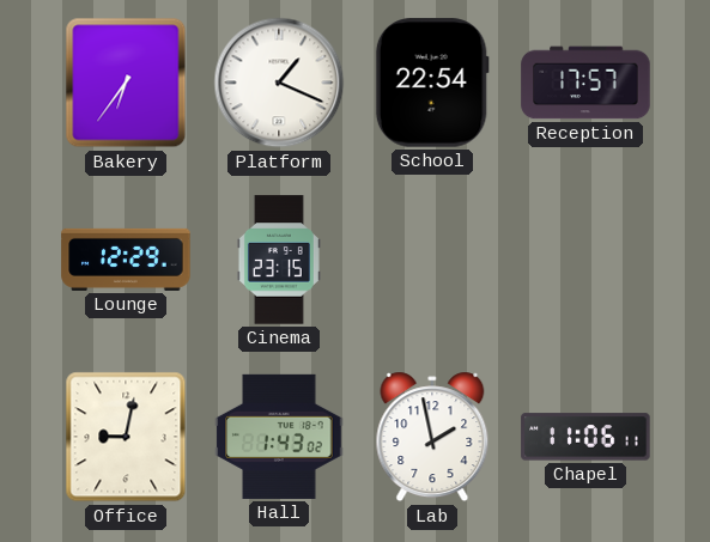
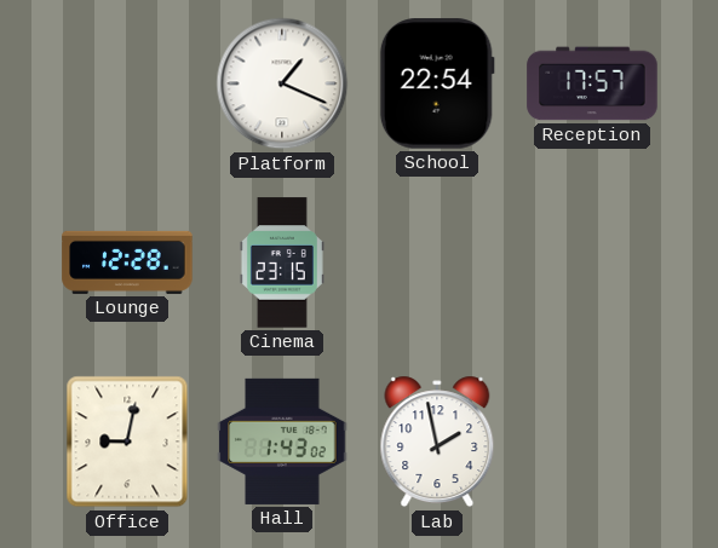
Bakery: 6:36 -> none (126, 83)
Lounge: 12:29 -> 12:28 (127, 263)
Chapel: 11:06 -> none (585, 437)
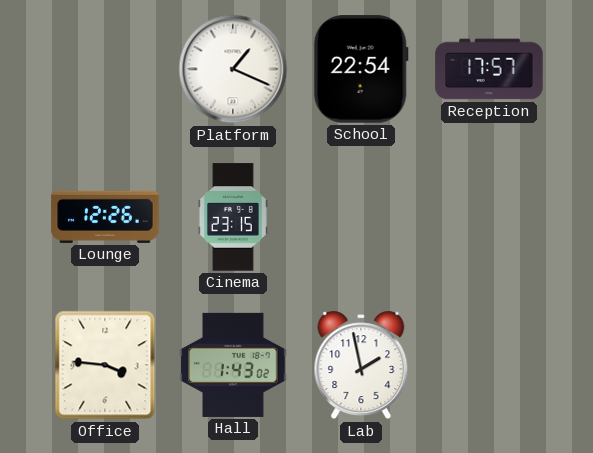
Lounge: 12:28 -> 12:26 (105, 217)
Office: 9:02 -> 3:46 (105, 365)
